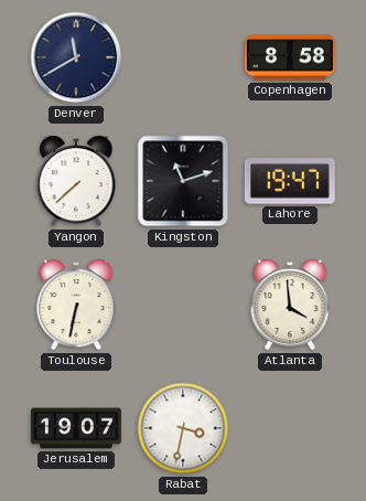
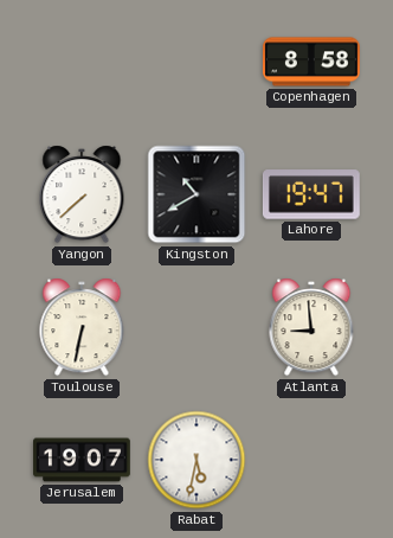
Denver: 11:40 -> none (76, 57)
Kingston: 11:12 -> 10:40 (196, 194)
Atlanta: 3:59 -> 8:59 (311, 327)
Rabat: 3:32 -> 5:32 (196, 460)
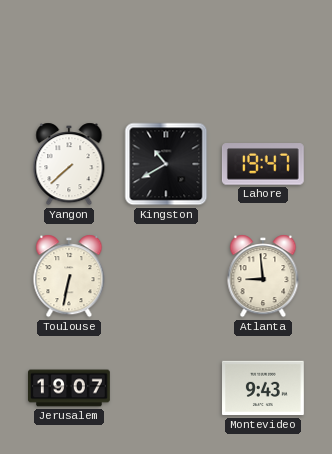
Copenhagen: 8:58 -> none (313, 62)
Rabat: 5:32 -> none (196, 460)
Montevideo: none -> 9:43 (264, 388)
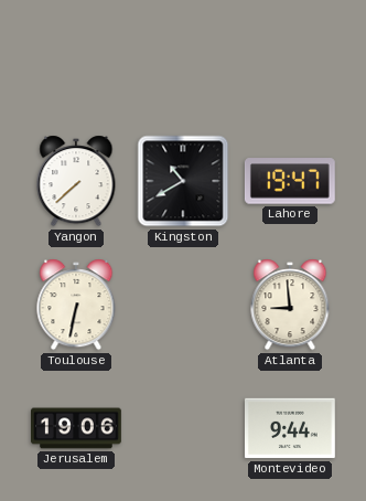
Jerusalem: 19:07 -> 19:06 (77, 428)
Montevideo: 9:43 -> 9:44 (291, 428)
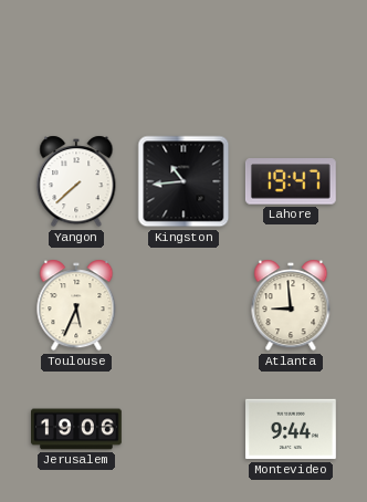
Kingston: 10:40 -> 10:44 (183, 181)
Toulouse: 6:32 -> 5:34 (76, 305)
